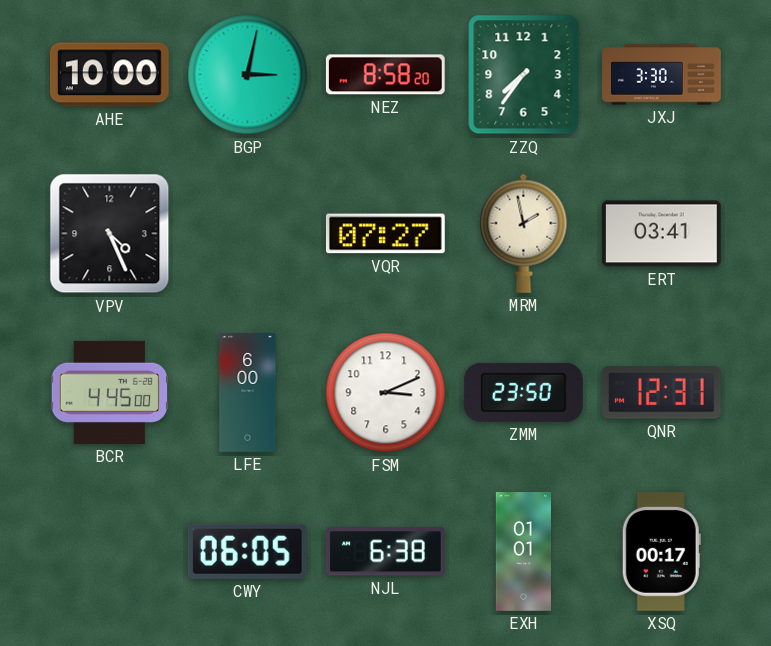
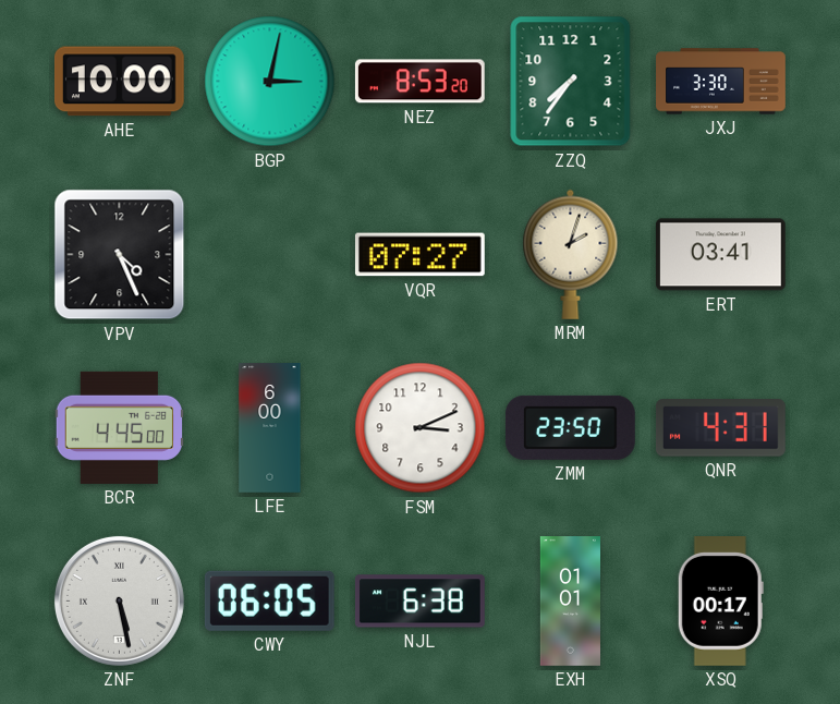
NEZ: 8:58 -> 8:53 (419, 82)
MRM: 1:58 -> 2:03 (571, 254)
QNR: 12:31 -> 4:31 (720, 428)
ZNF: none -> 5:28 (119, 600)
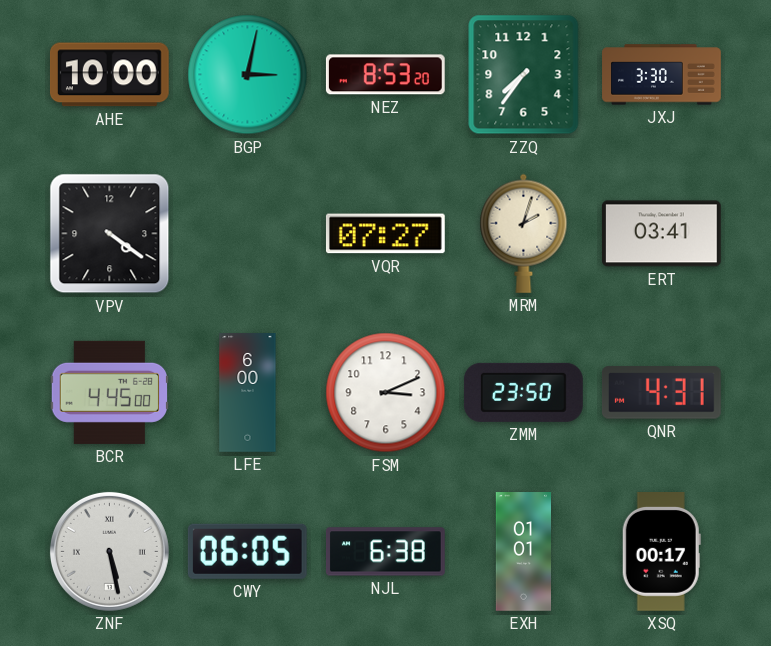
VPV: 4:26 -> 4:21 (110, 234)
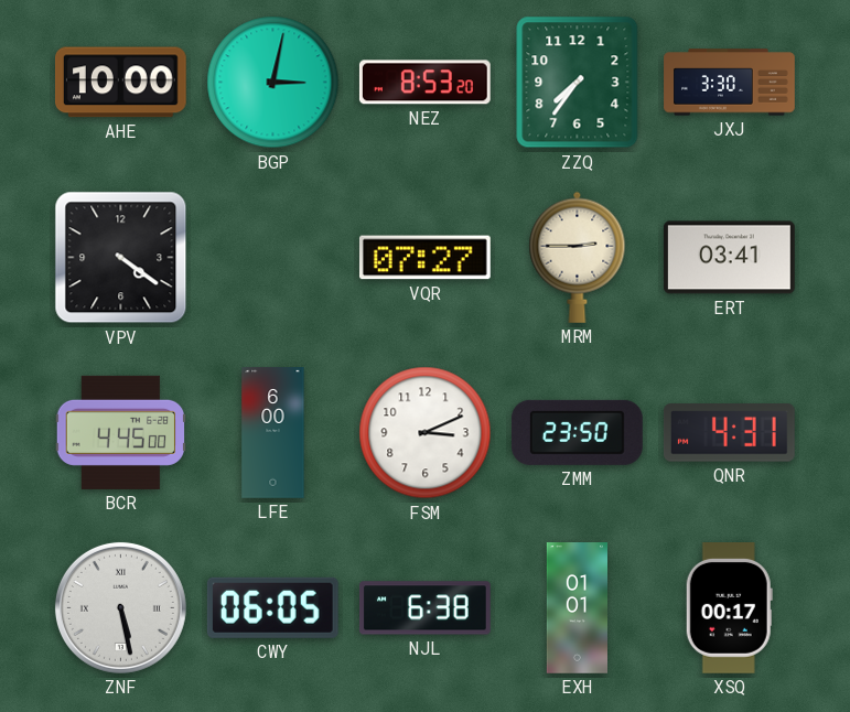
MRM: 2:03 -> 2:45 (578, 257)
